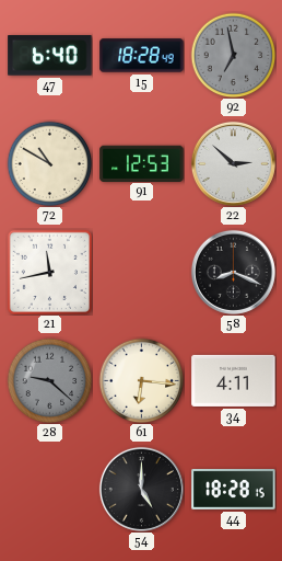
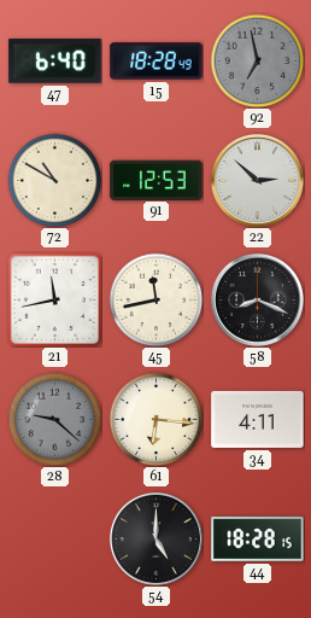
45: none -> 11:43 (155, 299)
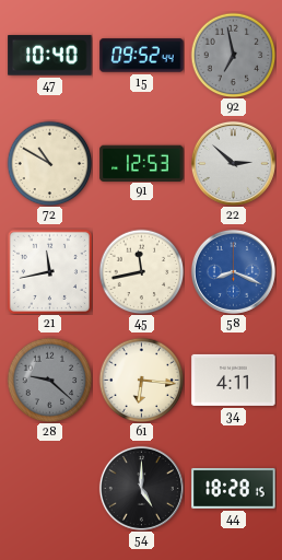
47: 6:40 -> 10:40 (50, 56)
15: 18:28 -> 09:52 (142, 56)
58 dial: black -> blue (233, 271)
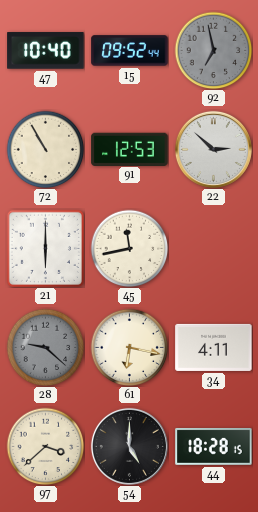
72: 10:50 -> 10:55 (45, 149)
21: 11:43 -> 6:00 (45, 248)
58: 8:19 -> none (233, 271)
61: 6:16 -> 6:17 (129, 347)
97: none -> 3:38 (45, 446)
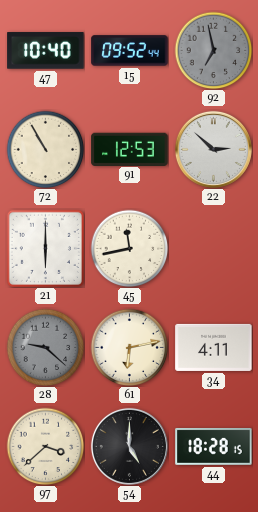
61: 6:17 -> 6:13 (129, 347)
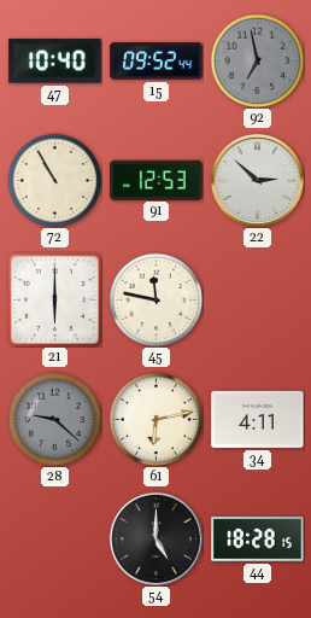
45: 11:43 -> 11:47 (155, 299)
97: 3:38 -> none (45, 446)
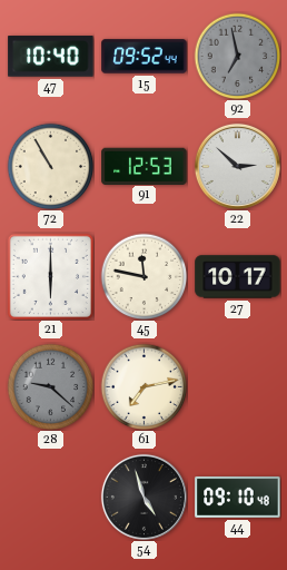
27: none -> 10:17 (238, 277)
61: 6:13 -> 7:13 (143, 386)
34: 4:11 -> none (258, 419)
54: 5:00 -> 4:57 (143, 497)
44: 18:28 -> 09:10 (238, 497)
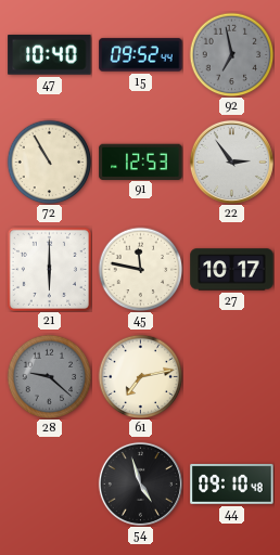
22: 2:52 -> 2:54 (231, 162)
